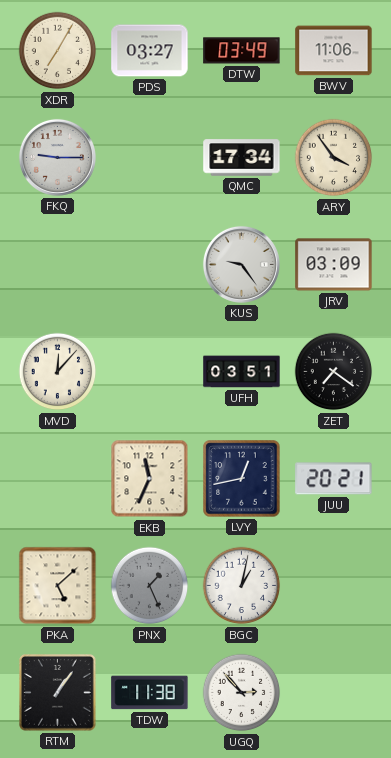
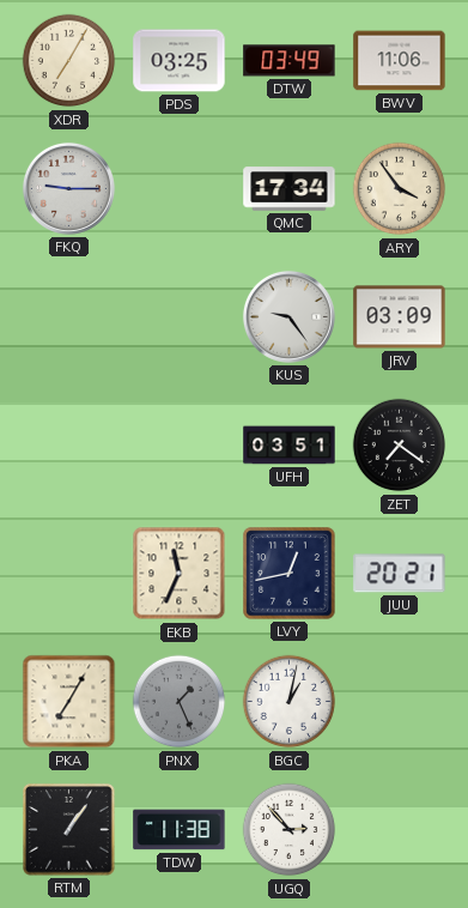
PDS: 03:27 -> 03:25 (180, 61)
MVD: 12:07 -> none (58, 372)
PKA: 5:08 -> 7:05 (69, 702)
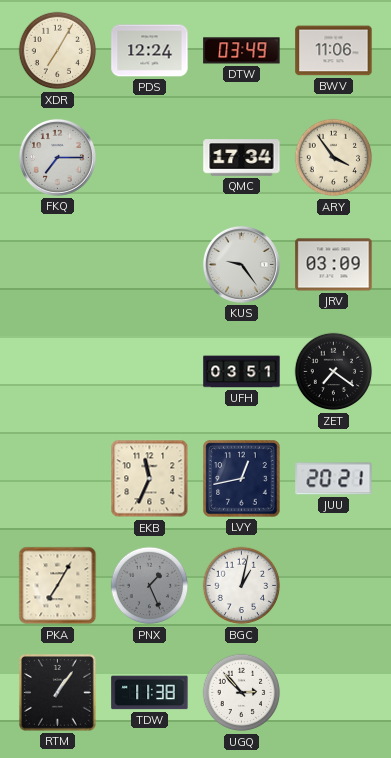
PDS: 03:25 -> 12:24 (150, 51)
FKQ: 9:15 -> 7:15 (57, 157)
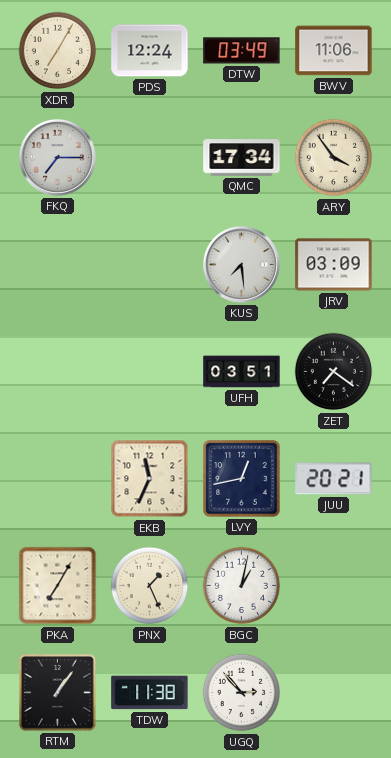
KUS: 9:24 -> 7:29 (241, 264)
PNX dial: grey -> cream (150, 586)
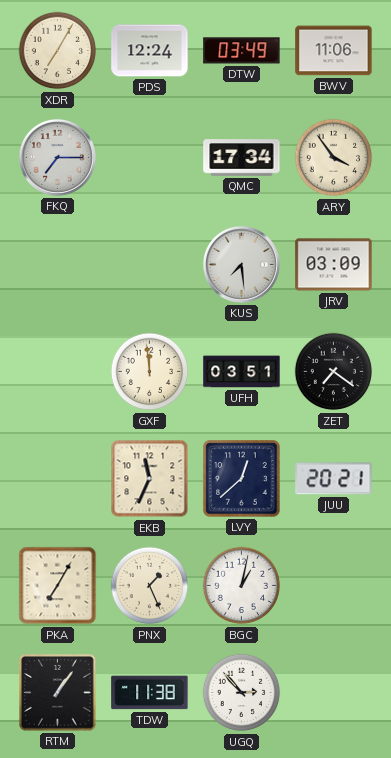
GXF: none -> 11:59 (150, 372)
LVY: 12:43 -> 12:38 (242, 479)
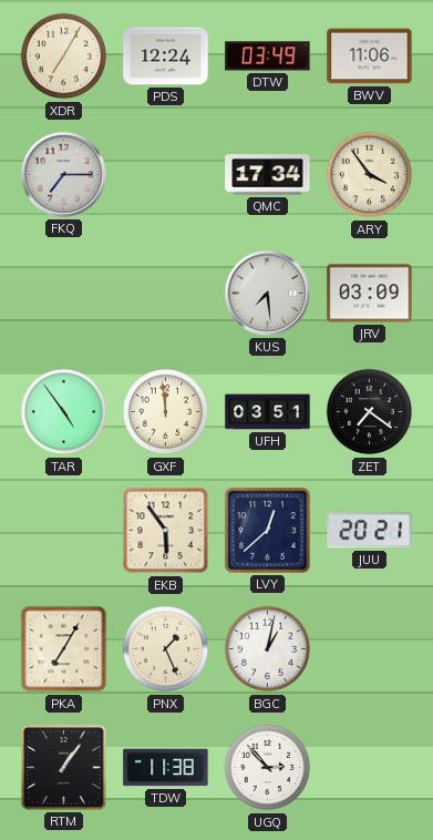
TAR: none -> 4:54 (64, 412)
EKB: 11:34 -> 5:54 (166, 531)
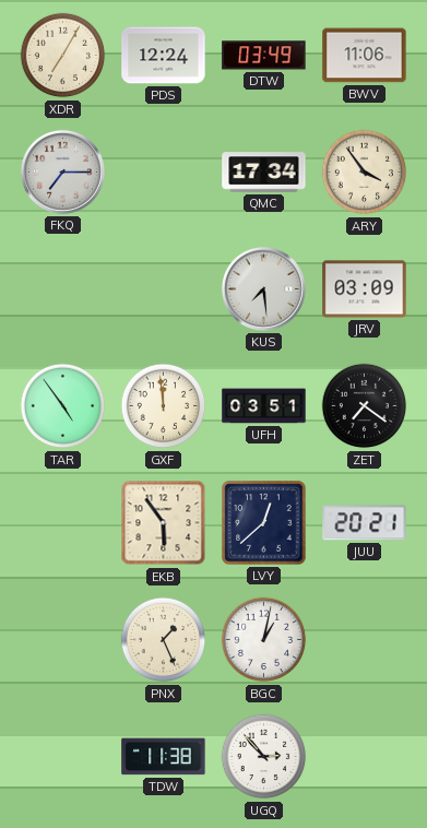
PKA: 7:05 -> none (64, 649)
RTM: 1:06 -> none (64, 768)
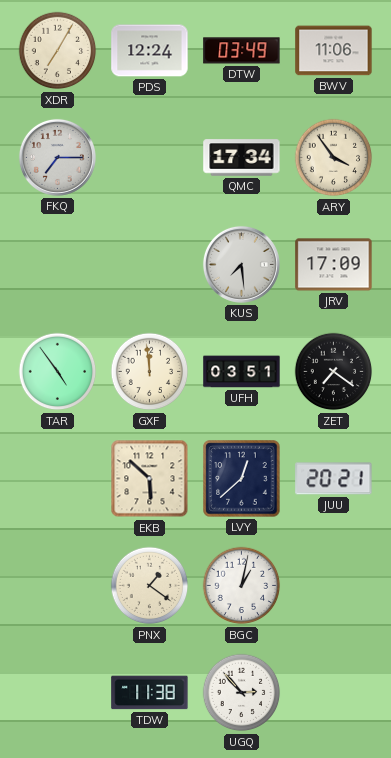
JRV: 03:09 -> 17:09 (334, 265)
EKB: 5:54 -> 5:52 (150, 479)
PNX: 1:26 -> 1:21 (150, 586)
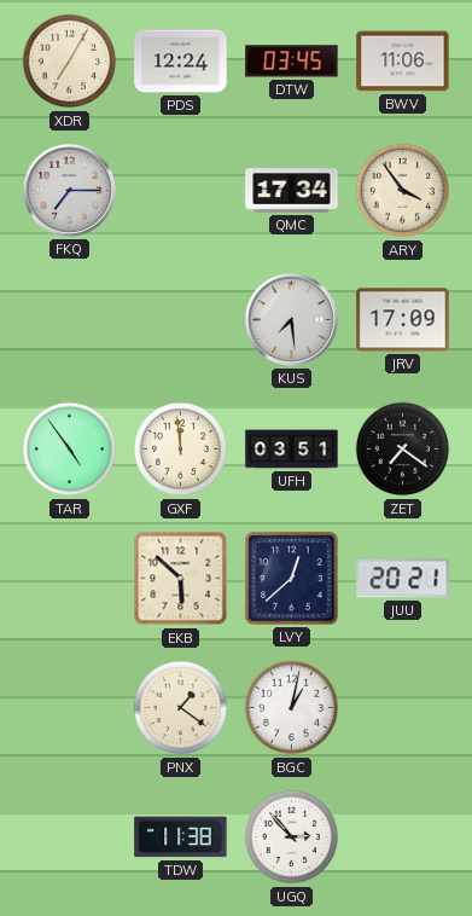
DTW: 03:49 -> 03:45 (292, 62)
